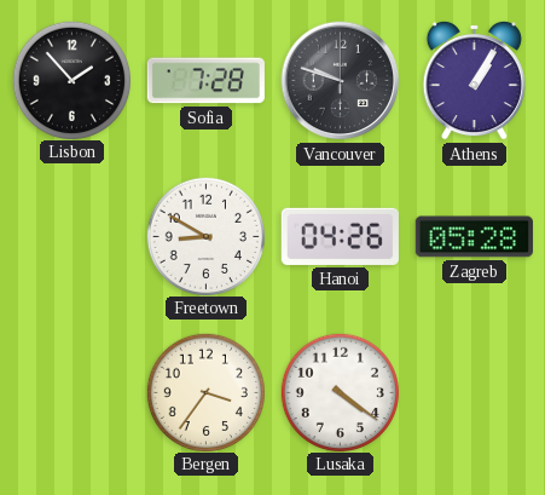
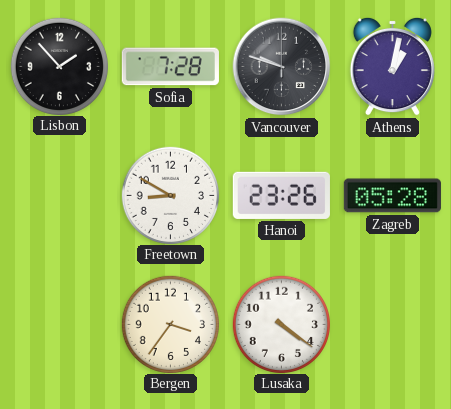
Athens: 1:05 -> 1:02 (392, 66)
Hanoi: 04:26 -> 23:26 (281, 195)
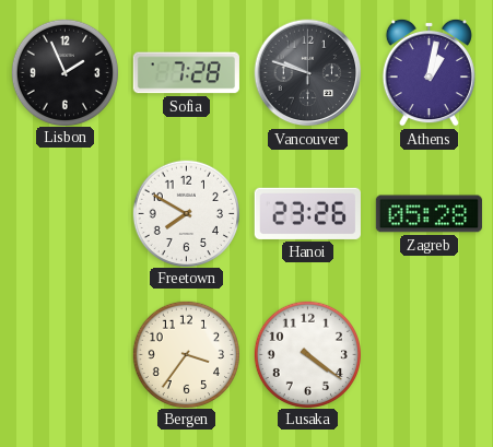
Lisbon: 1:53 -> 1:56 (64, 72)
Freetown: 8:50 -> 7:50 (186, 213)
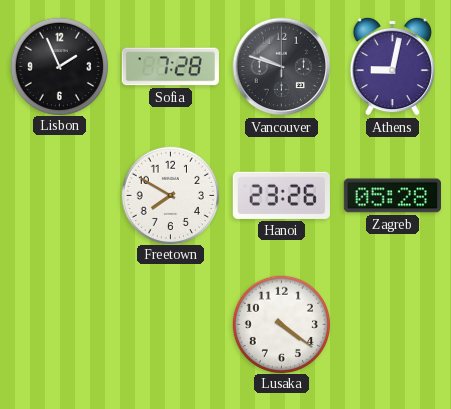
Athens: 1:02 -> 9:02 (392, 66)
Bergen: 3:36 -> none (186, 354)
